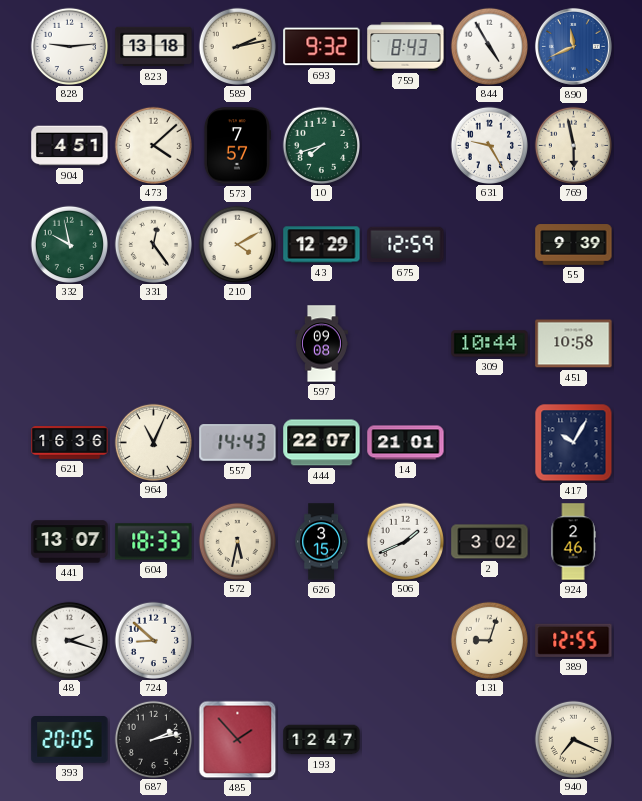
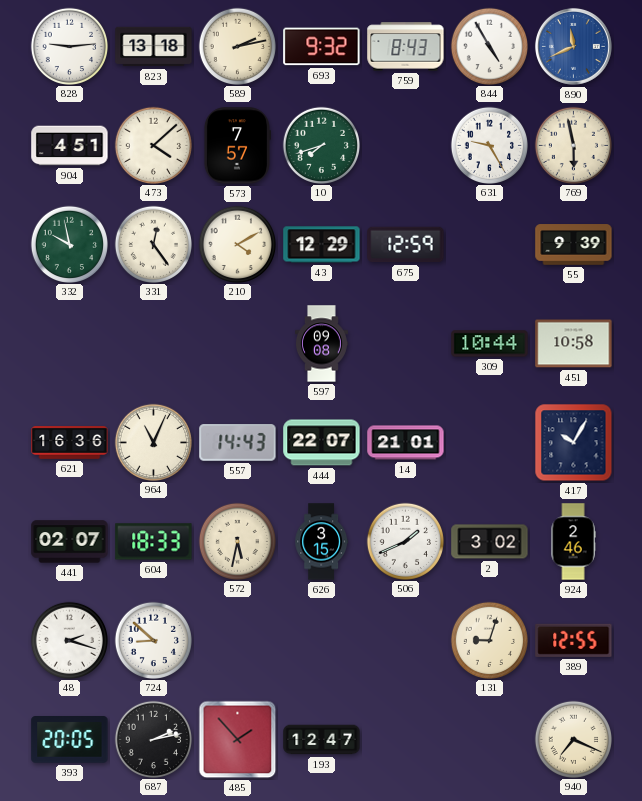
441: 13:07 -> 02:07 (70, 542)
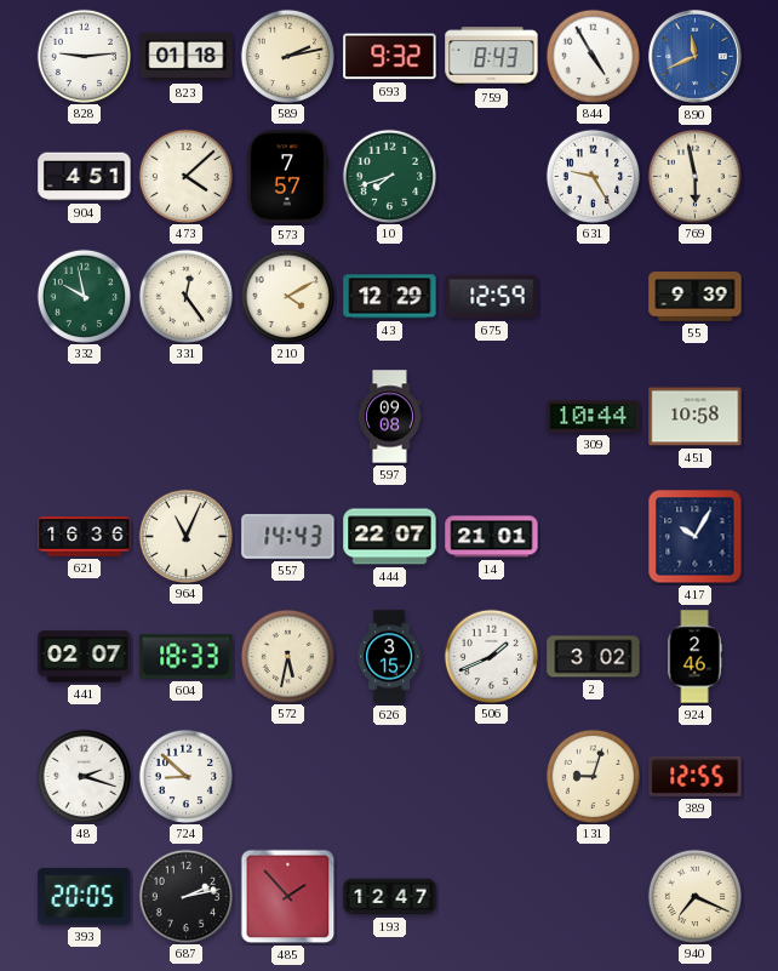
823: 13:18 -> 01:18 (187, 57)
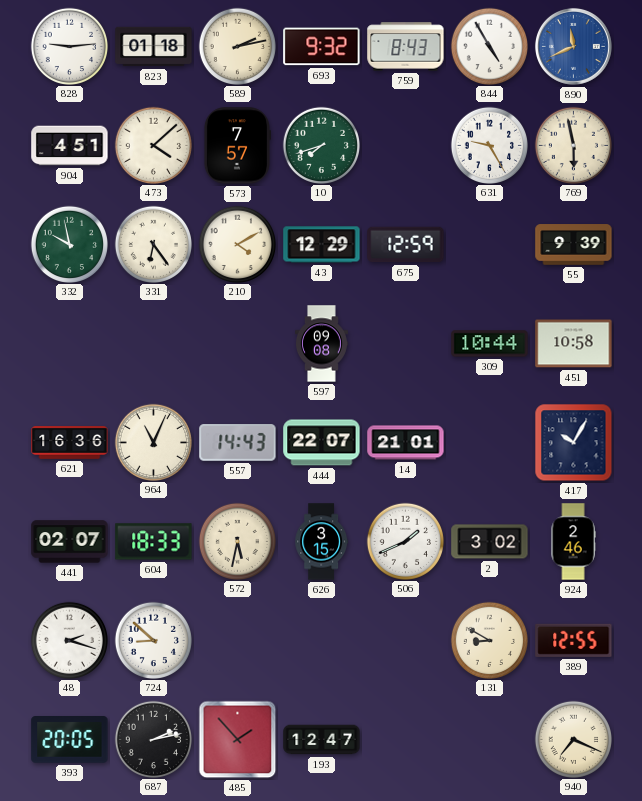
331: 12:24 -> 6:24 (153, 244)
131: 9:03 -> 8:50 (489, 640)
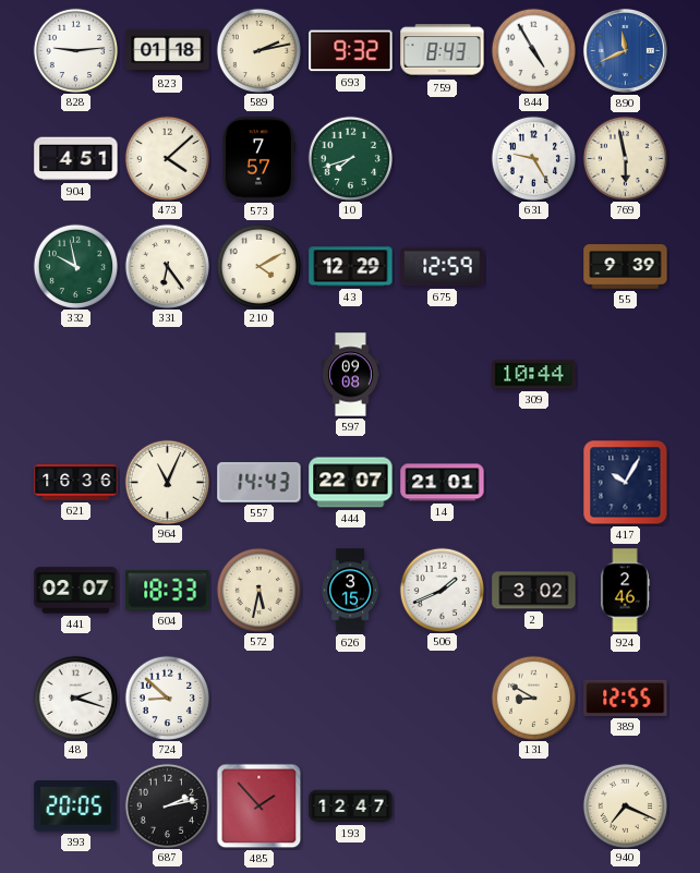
451: 10:58 -> none (574, 344)
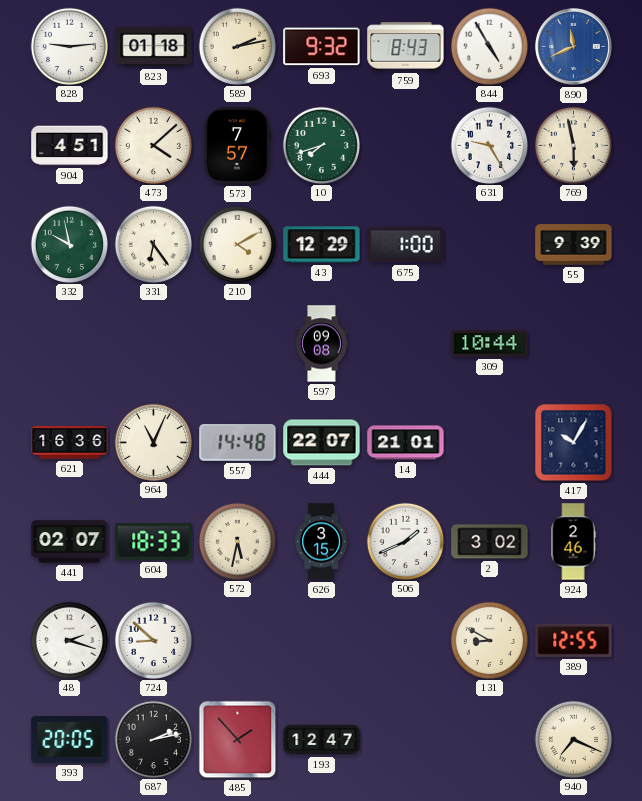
675: 12:59 -> 1:00 (406, 245)
557: 14:43 -> 14:48 (238, 443)
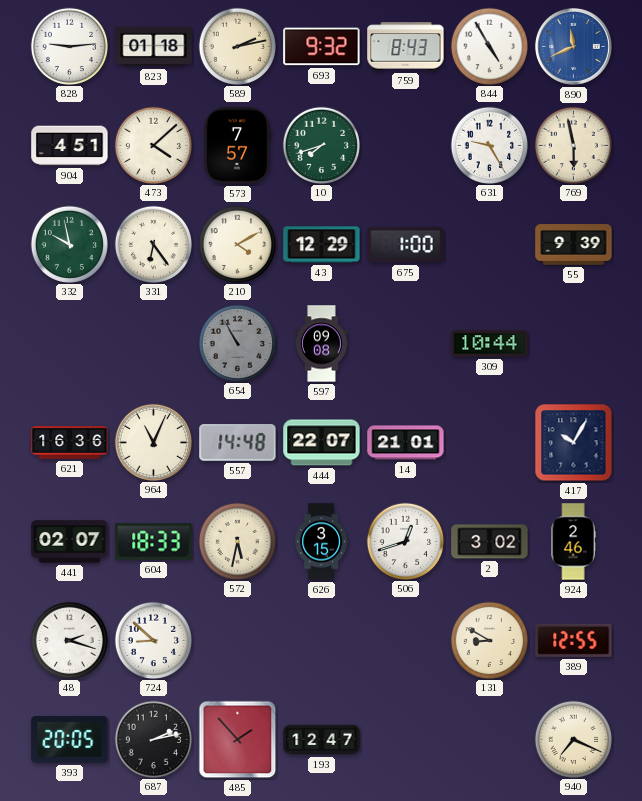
654: none -> 10:55 (237, 343)
506: 1:41 -> 12:42 (405, 541)
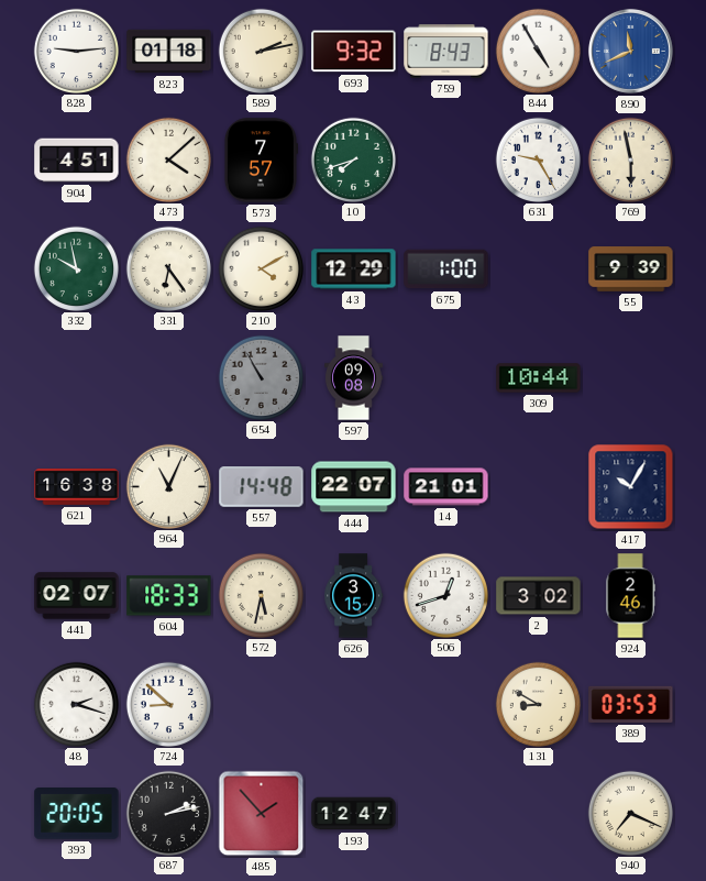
621: 16:36 -> 16:38 (77, 487)
389: 12:55 -> 03:53 (631, 704)
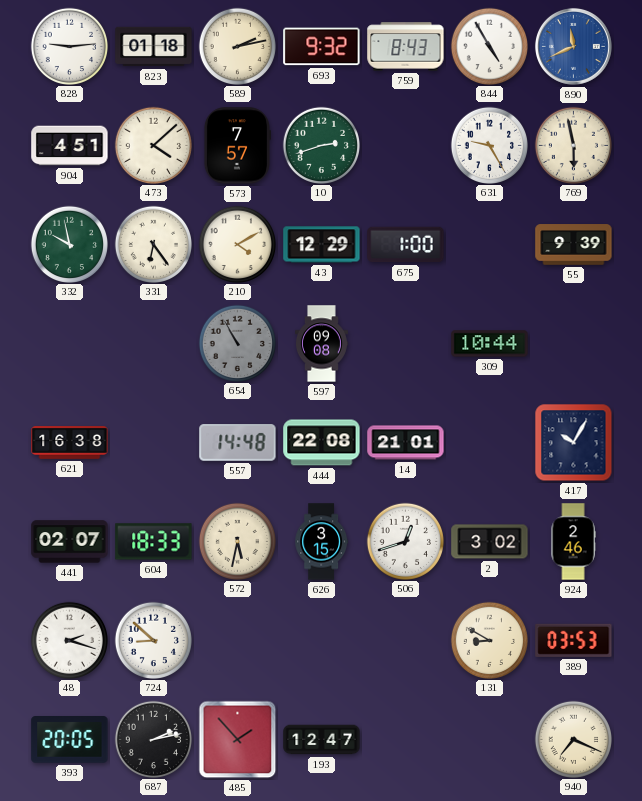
10: 7:42 -> 2:42 (321, 145)
964: 11:04 -> none (168, 486)
444: 22:07 -> 22:08 (322, 443)
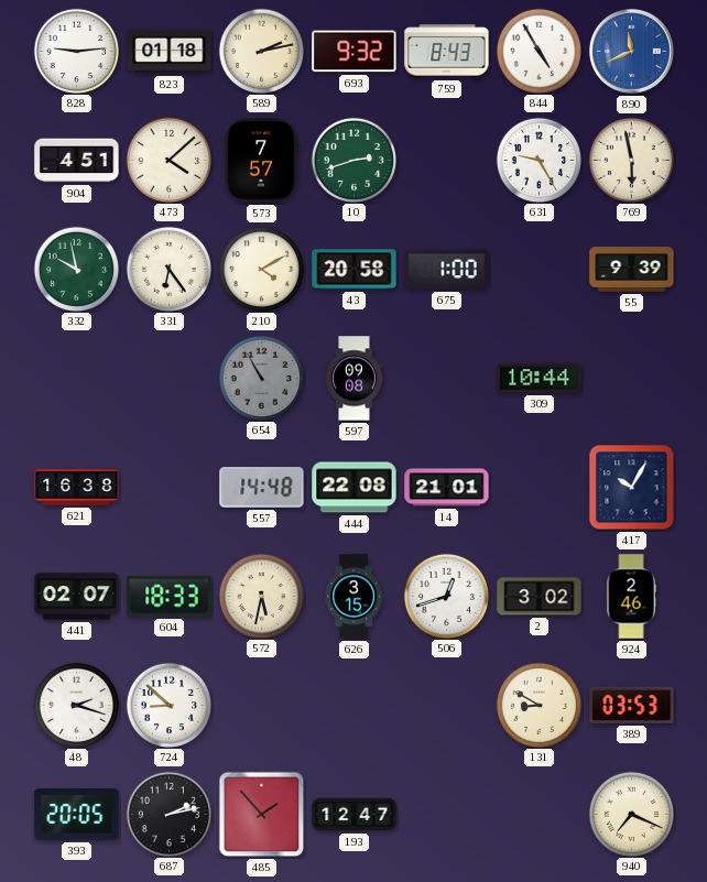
43: 12:29 -> 20:58 (355, 270)
